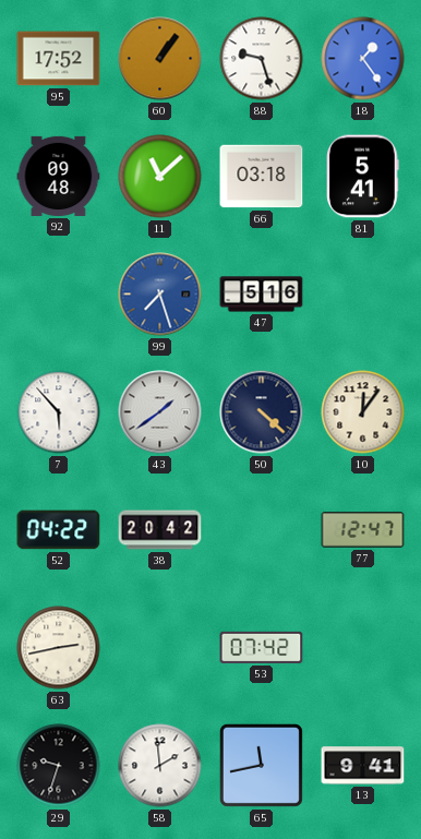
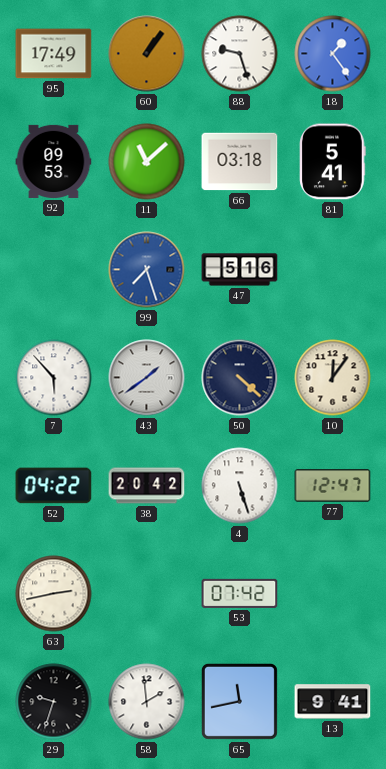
95: 17:52 -> 17:49 (54, 54)
92: 09:48 -> 09:53 (54, 161)
4: none -> 5:27 (240, 486)
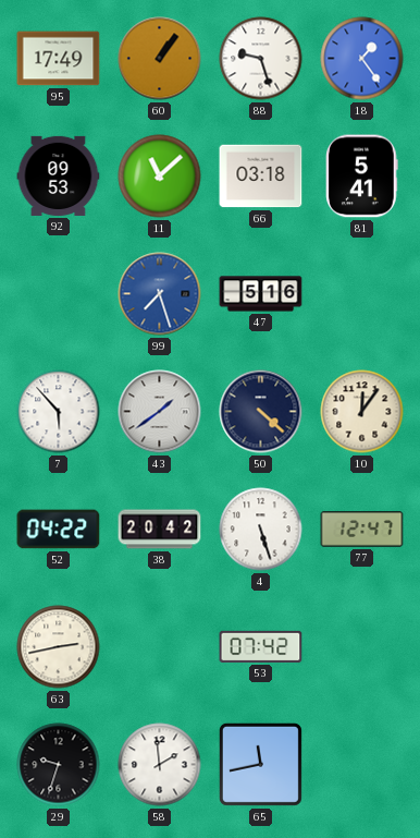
13: 9:41 -> none (333, 702)
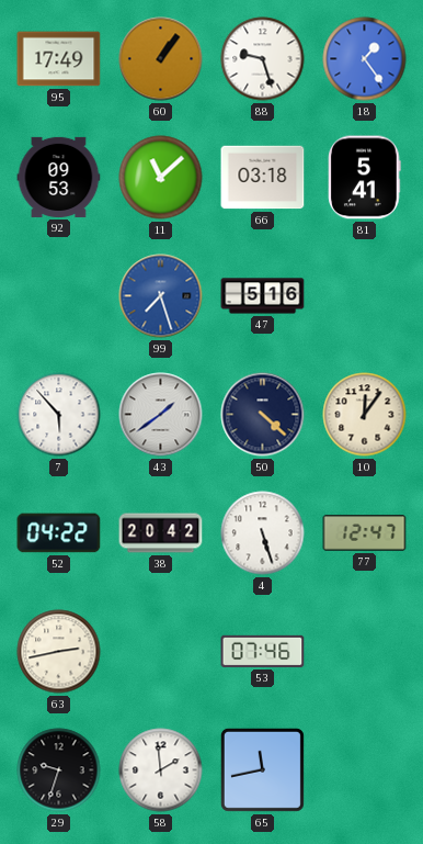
53: 07:42 -> 07:46 (263, 651)
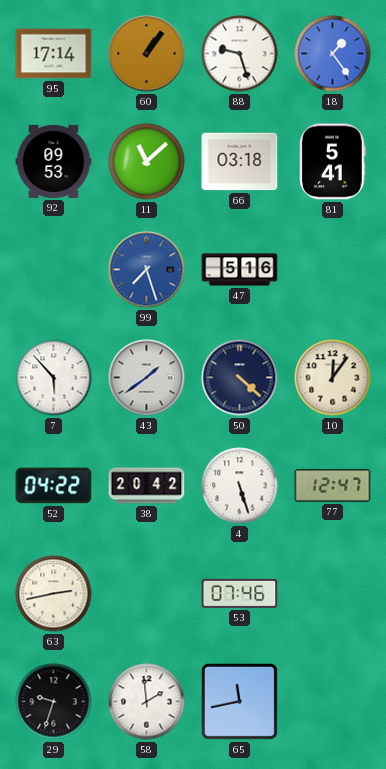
95: 17:49 -> 17:14 (54, 54)
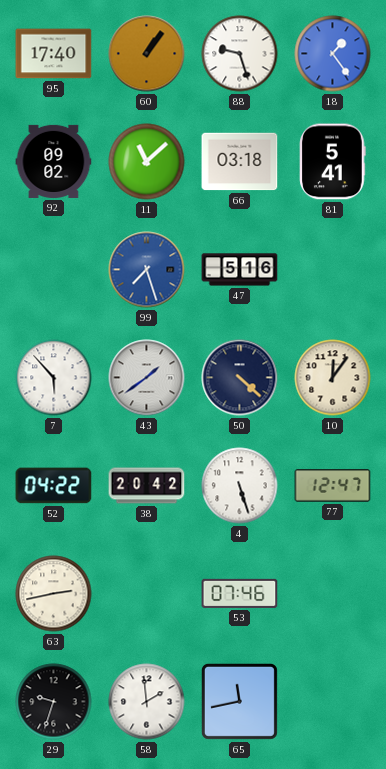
95: 17:14 -> 17:40 (54, 54)
92: 09:53 -> 09:02 (54, 161)
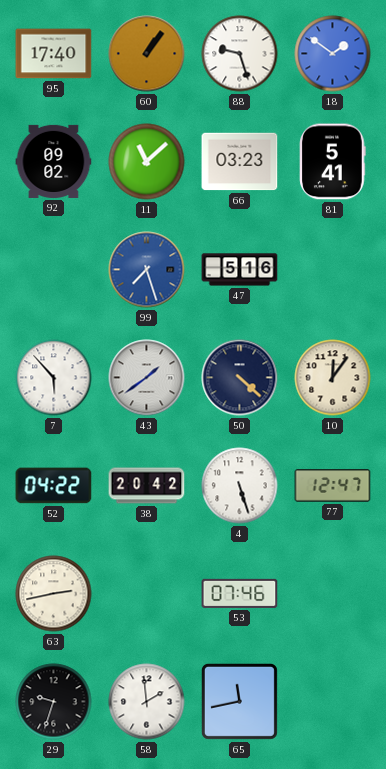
18: 1:24 -> 1:51 (333, 54)
66: 03:18 -> 03:23 (240, 162)
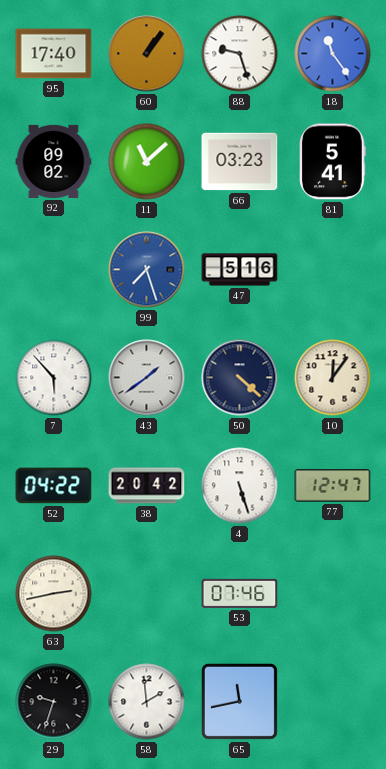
18: 1:51 -> 11:24 (333, 54)
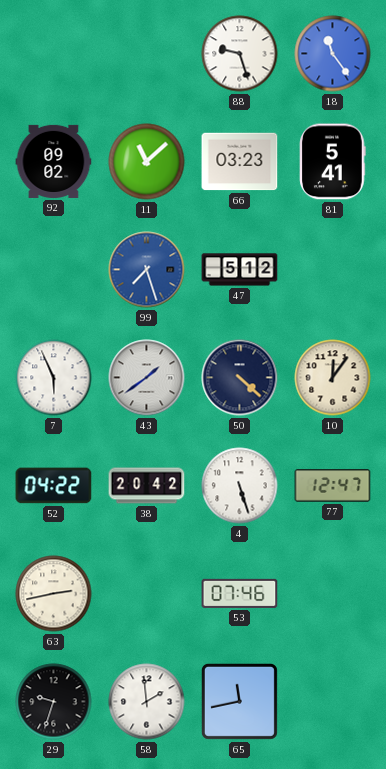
95: 17:40 -> none (54, 54)
60: 1:06 -> none (147, 54)
47: 5:16 -> 5:12 (240, 270)
7: 5:53 -> 5:56 (54, 378)
